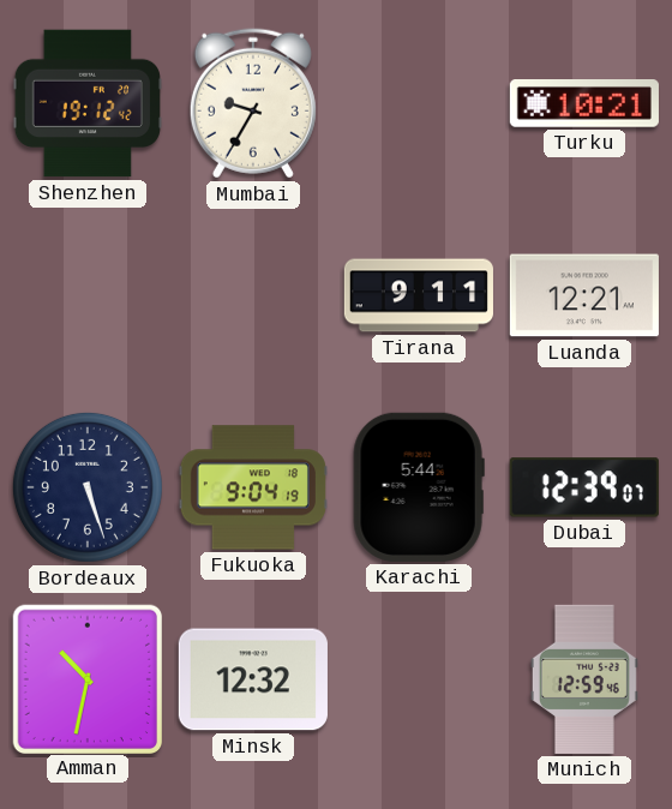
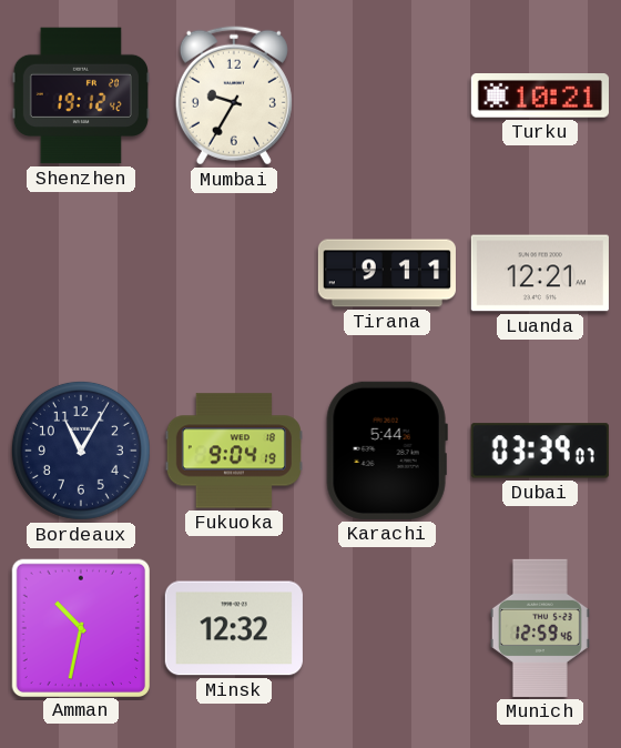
Bordeaux: 5:27 -> 11:05 (81, 451)
Dubai: 12:39 -> 03:39 (540, 451)
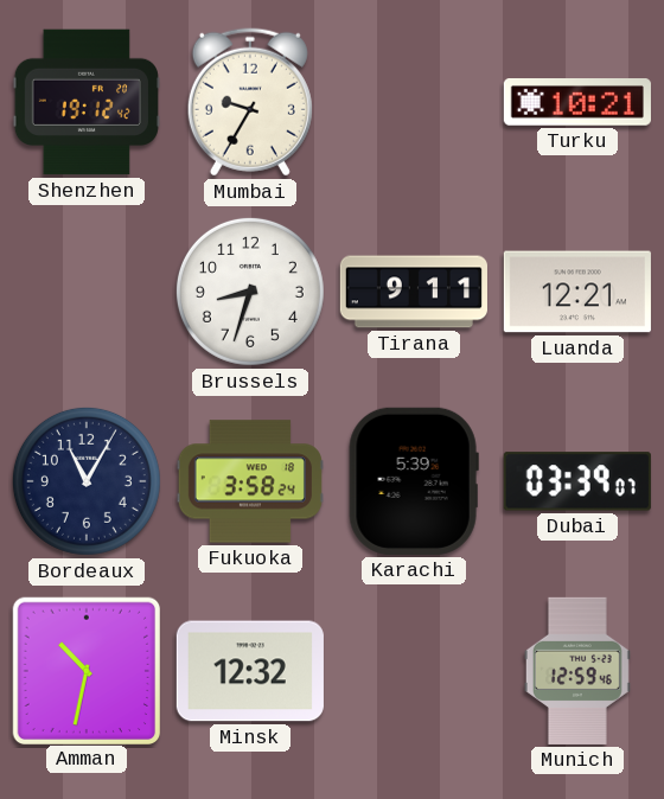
Brussels: none -> 8:33 (250, 292)
Fukuoka: 9:04 -> 3:58 (250, 481)
Karachi: 5:44 -> 5:39 (414, 481)
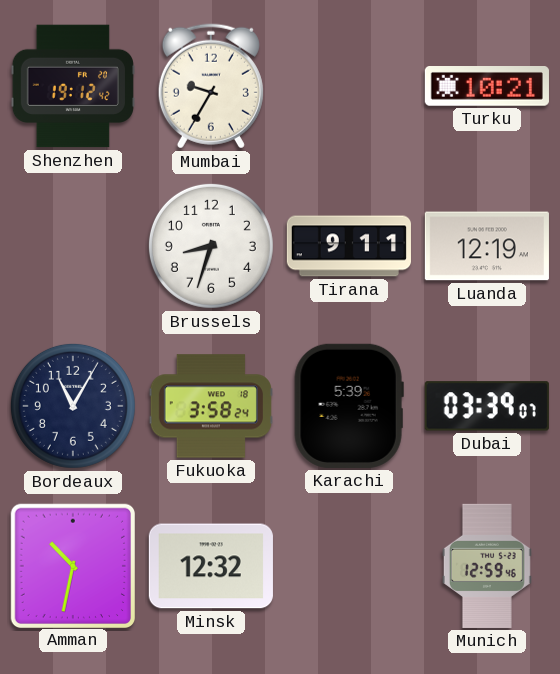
Luanda: 12:21 -> 12:19 (487, 246)
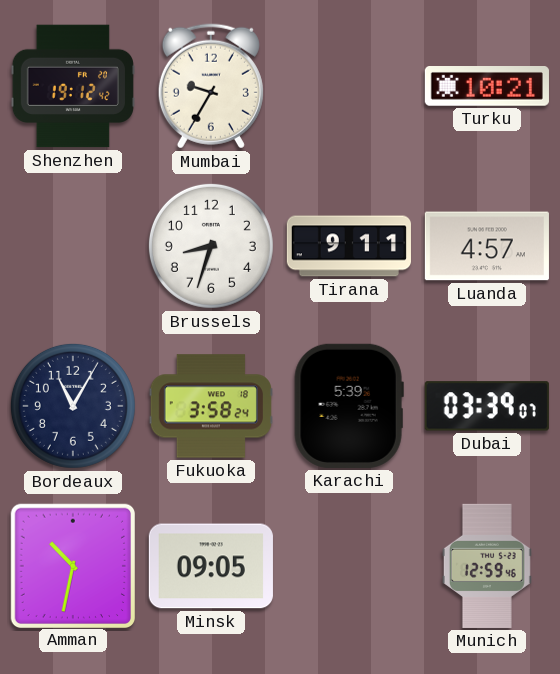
Luanda: 12:19 -> 4:57 (487, 246)
Minsk: 12:32 -> 09:05 (211, 566)
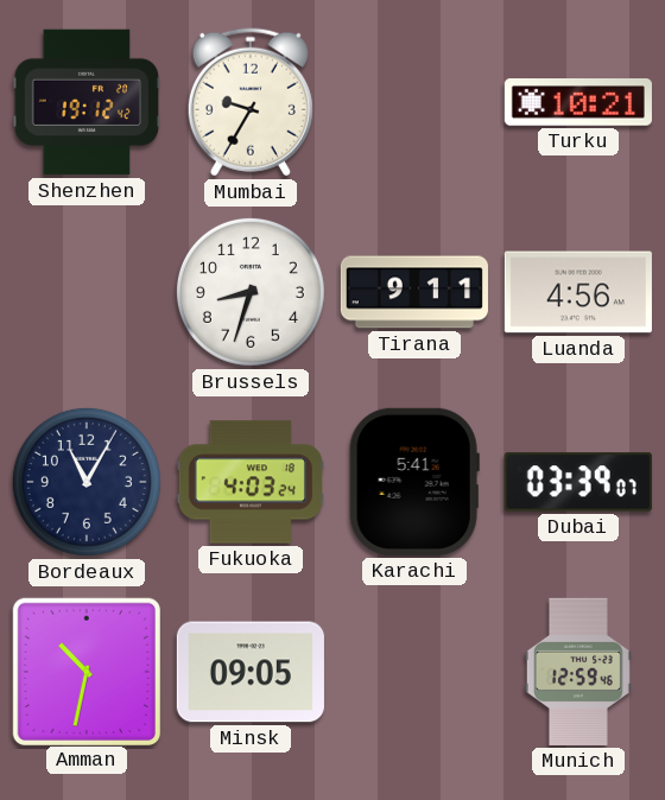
Luanda: 4:57 -> 4:56 (578, 292)
Fukuoka: 3:58 -> 4:03 (251, 482)
Karachi: 5:39 -> 5:41 (414, 482)
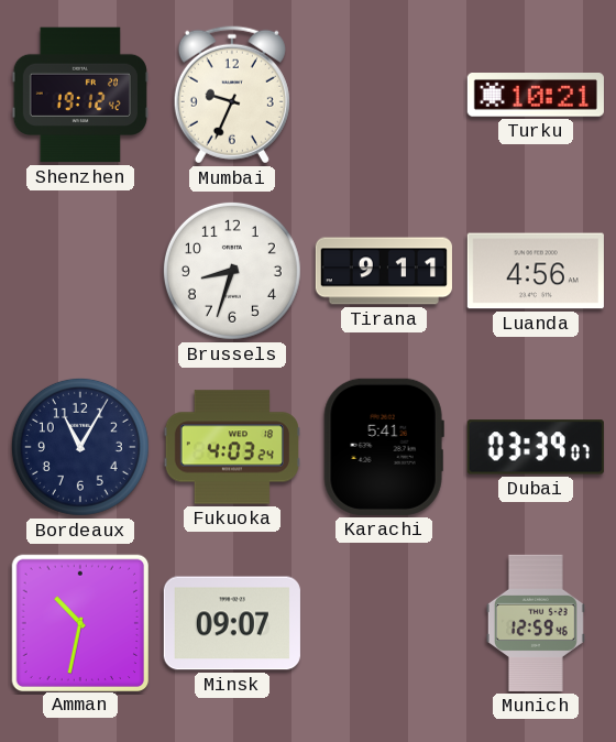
Mumbai: 9:35 -> 9:34 (232, 95)
Minsk: 09:05 -> 09:07 (232, 623)
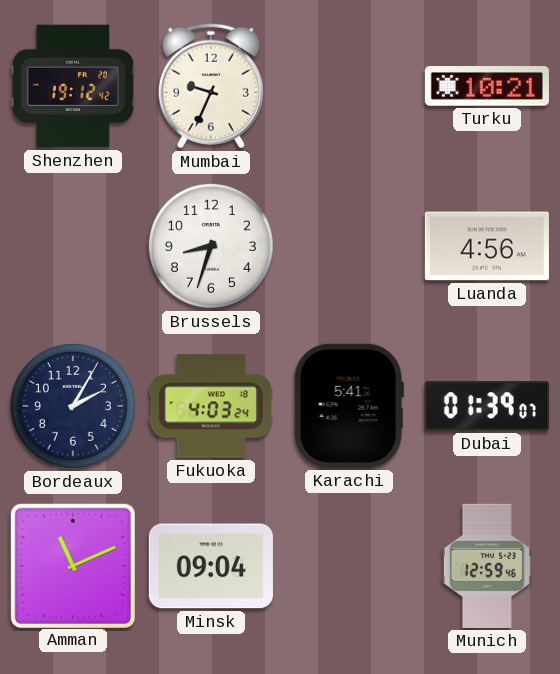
Tirana: 9:11 -> none (384, 271)
Bordeaux: 11:05 -> 2:05 (73, 406)
Dubai: 03:39 -> 01:39 (487, 406)
Amman: 10:32 -> 11:11 (72, 565)
Minsk: 09:07 -> 09:04 (211, 566)
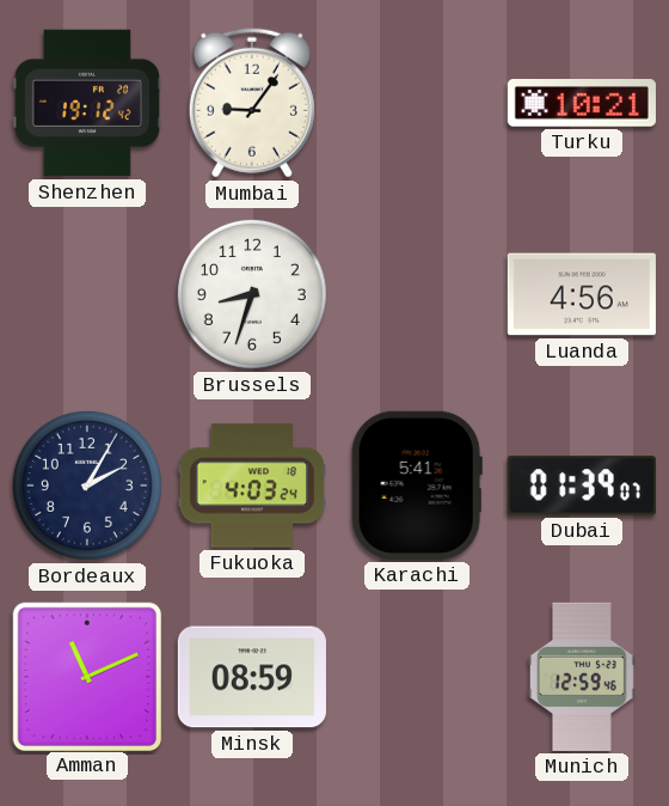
Mumbai: 9:34 -> 9:06 (252, 103)
Minsk: 09:04 -> 08:59 (252, 677)
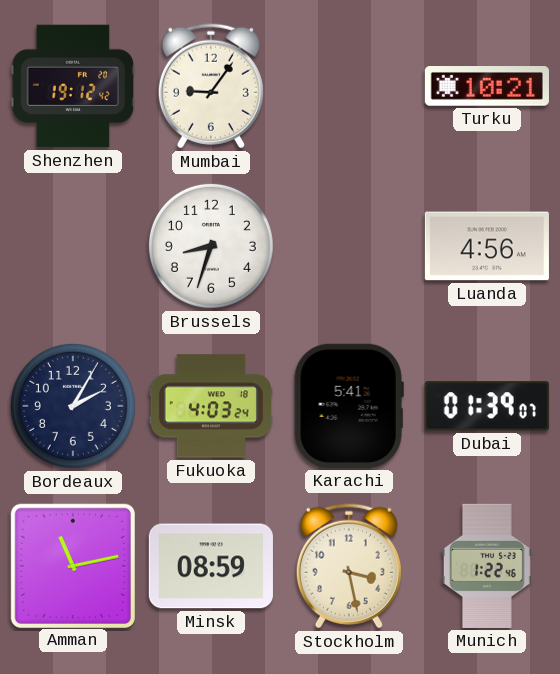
Amman: 11:11 -> 11:13 (72, 565)
Stockholm: none -> 3:28 (349, 566)
Munich: 12:59 -> 1:22 (487, 566)
